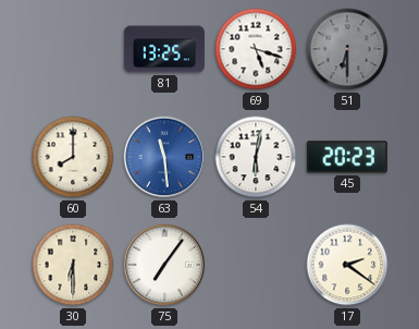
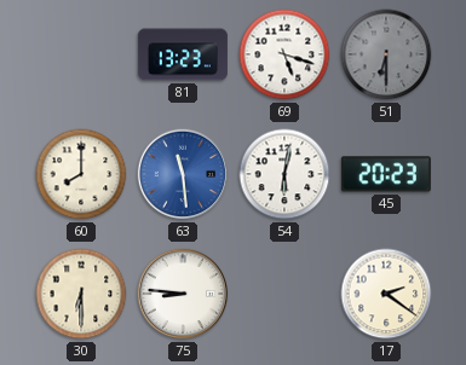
81: 13:25 -> 13:23 (183, 54)
75: 7:06 -> 8:46 (183, 294)
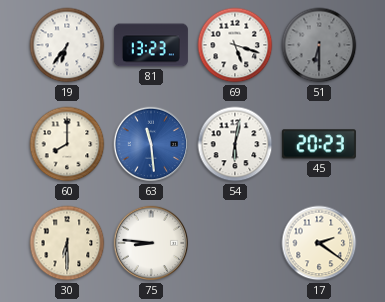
19: none -> 6:36 (67, 45)
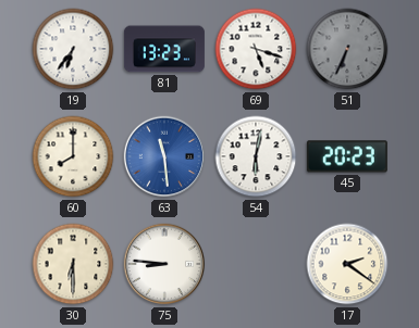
51: 6:30 -> 6:34 (347, 49)
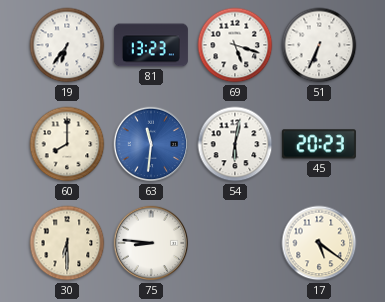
51 dial: grey -> white (319, 45)
63: 11:29 -> 11:31 (151, 144)
17: 2:21 -> 5:21 (319, 243)
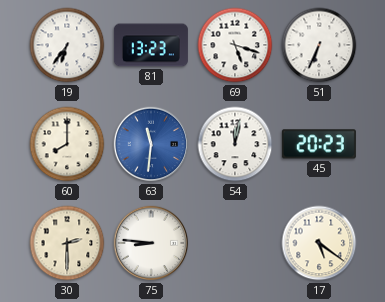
54: 6:02 -> 12:02 (235, 144)
30: 6:30 -> 2:30 (67, 243)
